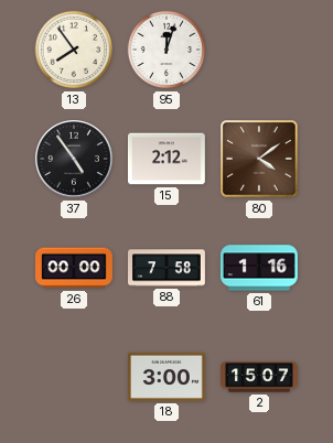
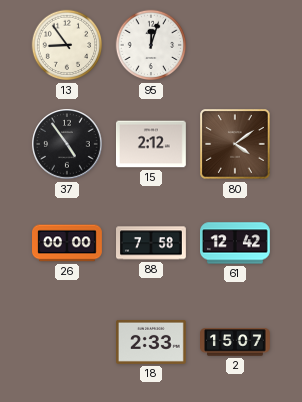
13: 7:54 -> 8:54 (67, 45)
61: 1:16 -> 12:42 (236, 243)
18: 3:00 -> 2:33 (152, 342)
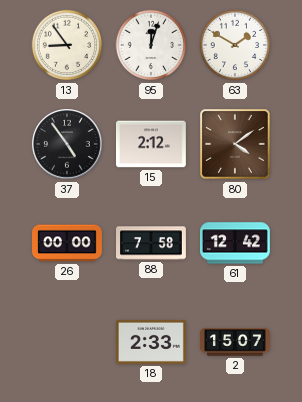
63: none -> 1:50 (235, 45)
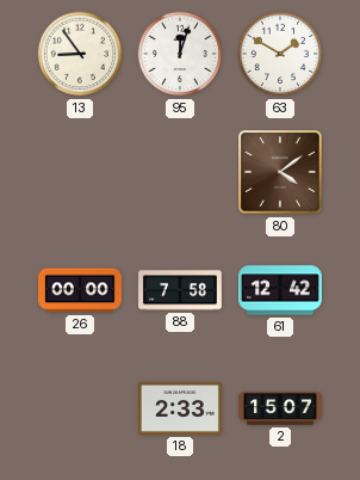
37: 4:54 -> none (67, 144)
15: 2:12 -> none (152, 144)
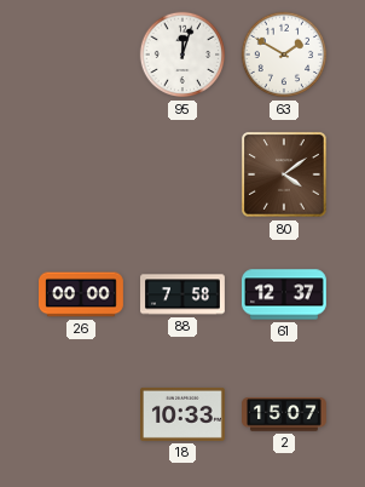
13: 8:54 -> none (80, 54)
61: 12:42 -> 12:37 (285, 294)
18: 2:33 -> 10:33 (184, 414)
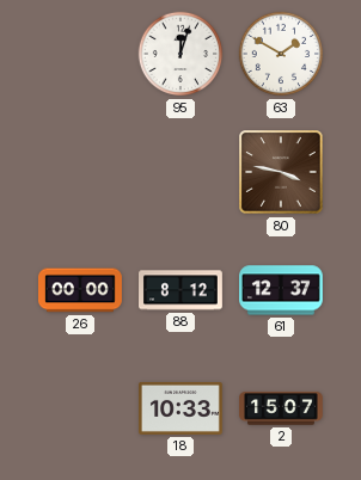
80: 4:09 -> 3:47 (281, 172)
88: 7:58 -> 8:12 (182, 290)
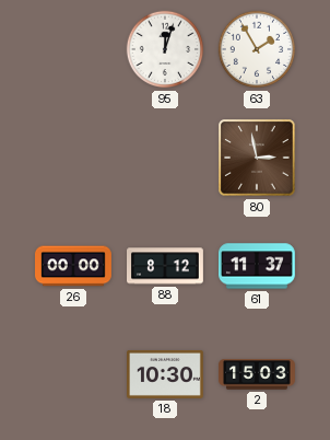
63: 1:50 -> 1:55 (257, 49)
80: 3:47 -> 2:58 (257, 158)
61: 12:37 -> 11:37 (258, 266)
18: 10:33 -> 10:30 (166, 374)
2: 15:07 -> 15:03 (258, 374)
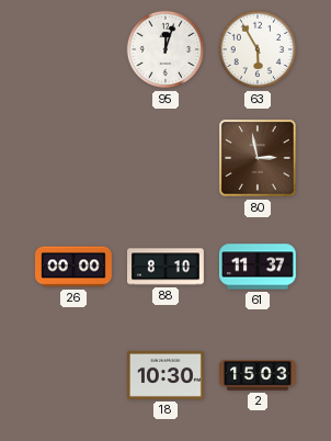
63: 1:55 -> 5:55 (258, 49)
88: 8:12 -> 8:10 (167, 267)
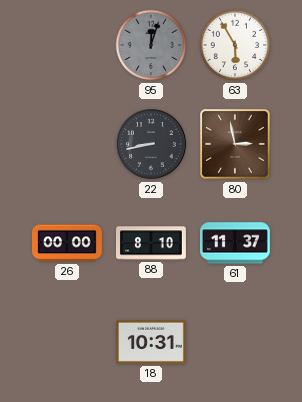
95 dial: white -> grey (151, 45)
22: none -> 8:43 (151, 144)
18: 10:30 -> 10:31 (152, 342)
2: 15:03 -> none (259, 375)
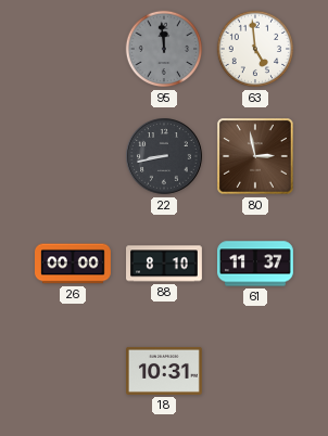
95: 12:03 -> 11:59 (164, 49)
63: 5:55 -> 4:59 (255, 49)
